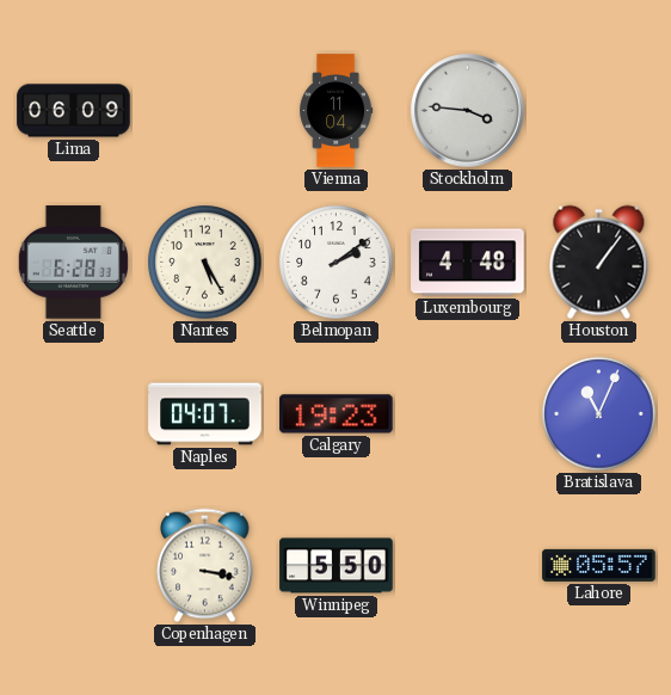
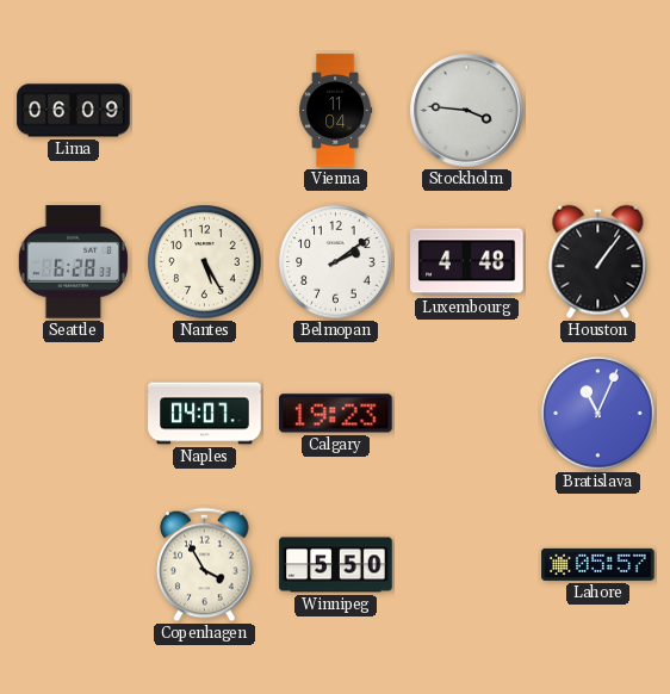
Copenhagen: 3:17 -> 3:55 (205, 565)
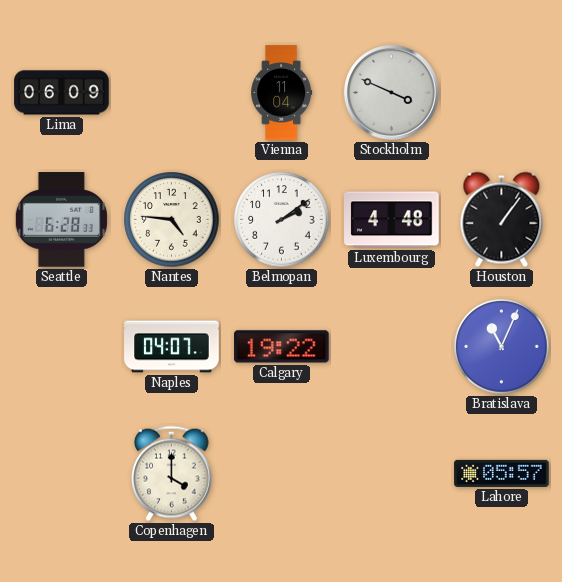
Stockholm: 3:46 -> 3:49 (392, 93)
Nantes: 5:25 -> 4:46 (172, 220)
Calgary: 19:23 -> 19:22 (282, 347)
Copenhagen: 3:55 -> 4:00 (172, 474)
Winnipeg: 5:50 -> none (336, 565)
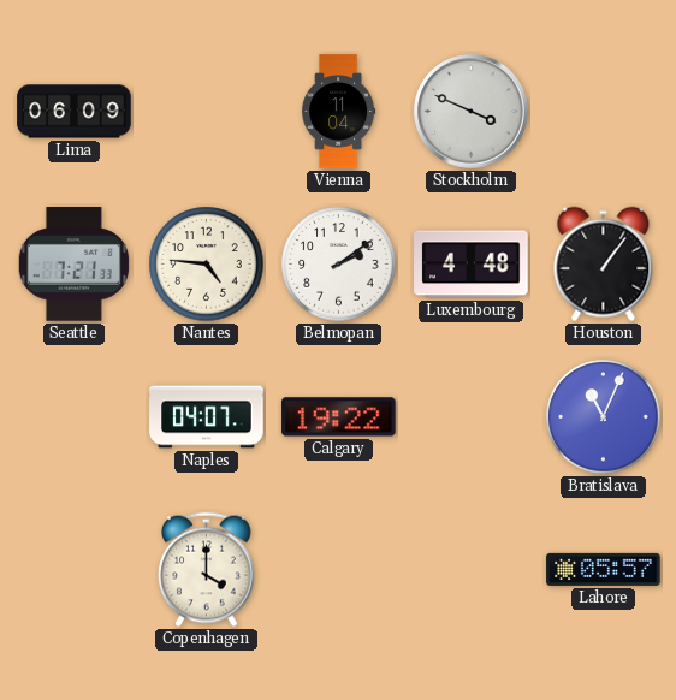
Seattle: 6:28 -> 7:21 (73, 265)
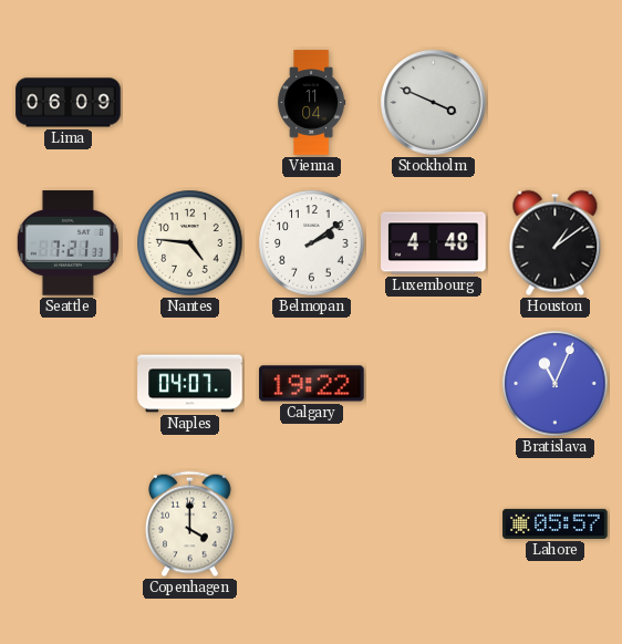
Houston: 1:06 -> 1:09 (556, 243)
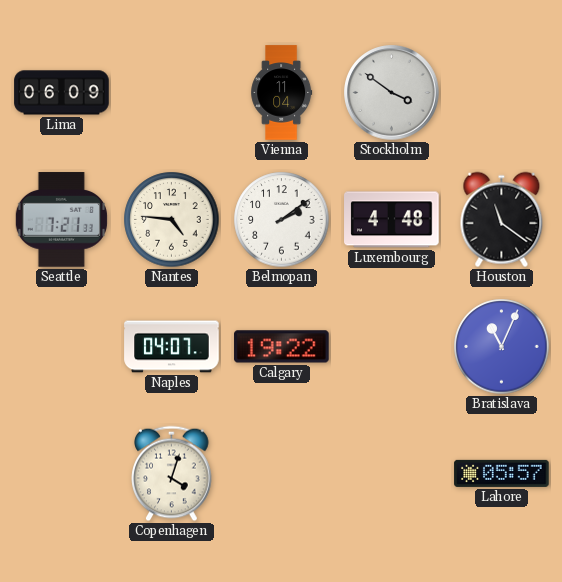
Stockholm: 3:49 -> 3:51 (392, 93)
Houston: 1:09 -> 11:21 (502, 220)
Copenhagen: 4:00 -> 4:03 (172, 474)
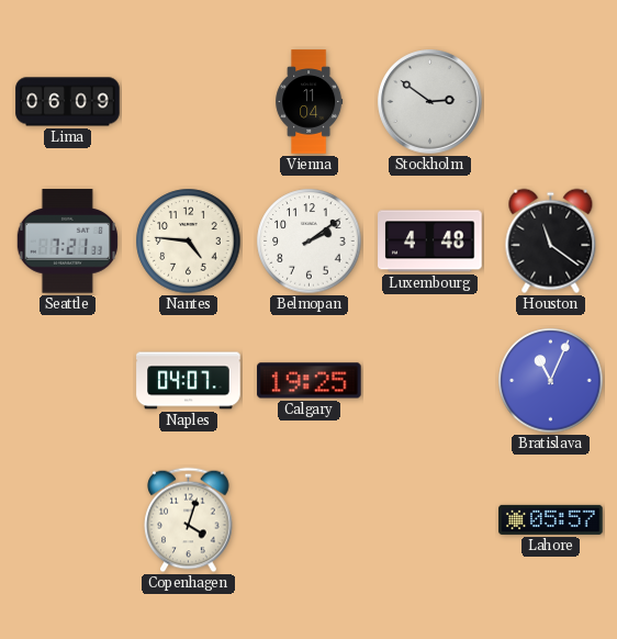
Stockholm: 3:51 -> 2:51 (430, 102)
Calgary: 19:22 -> 19:25 (310, 381)
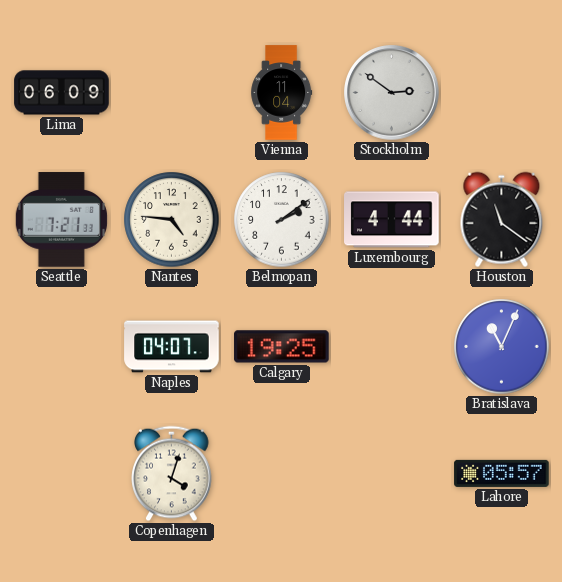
Luxembourg: 4:48 -> 4:44 (392, 220)
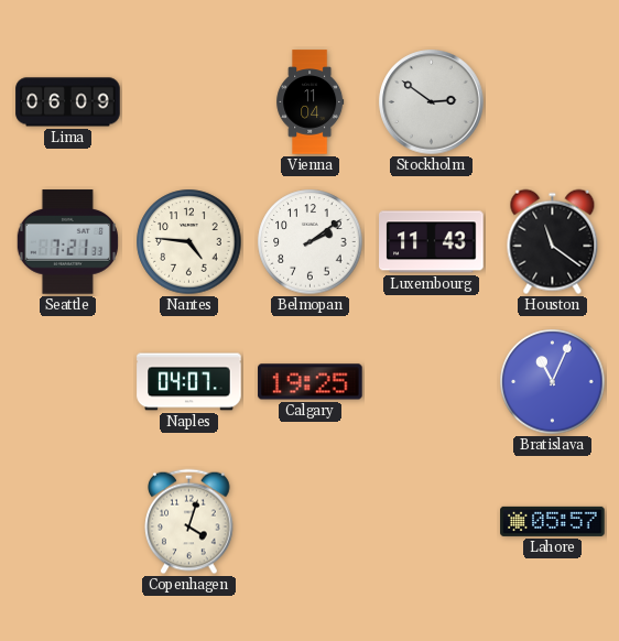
Luxembourg: 4:44 -> 11:43 (432, 242)
